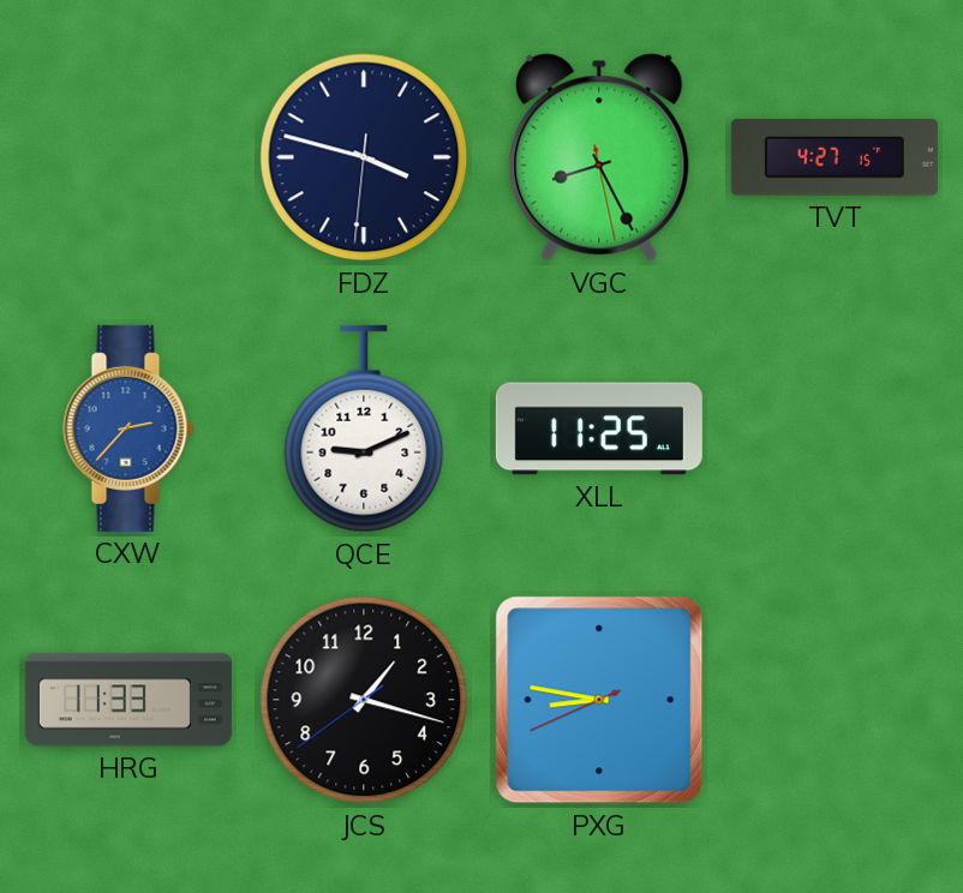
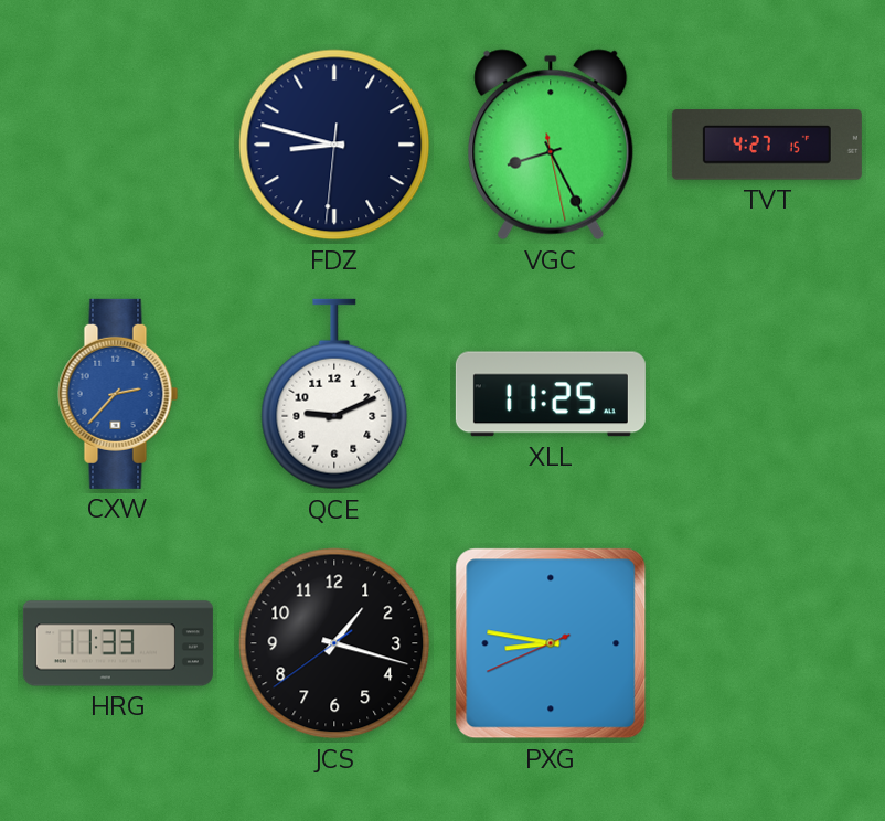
FDZ: 3:47 -> 8:47 (334, 145)
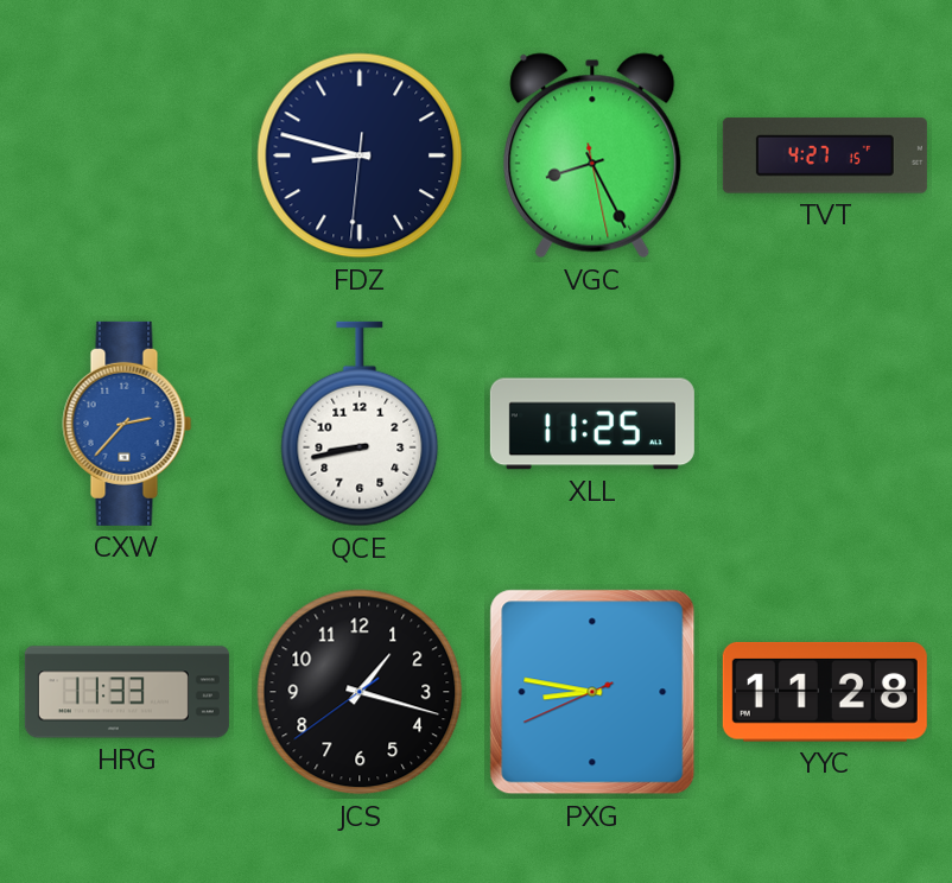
QCE: 9:11 -> 8:43 (360, 424)
YYC: none -> 11:28 (825, 692)
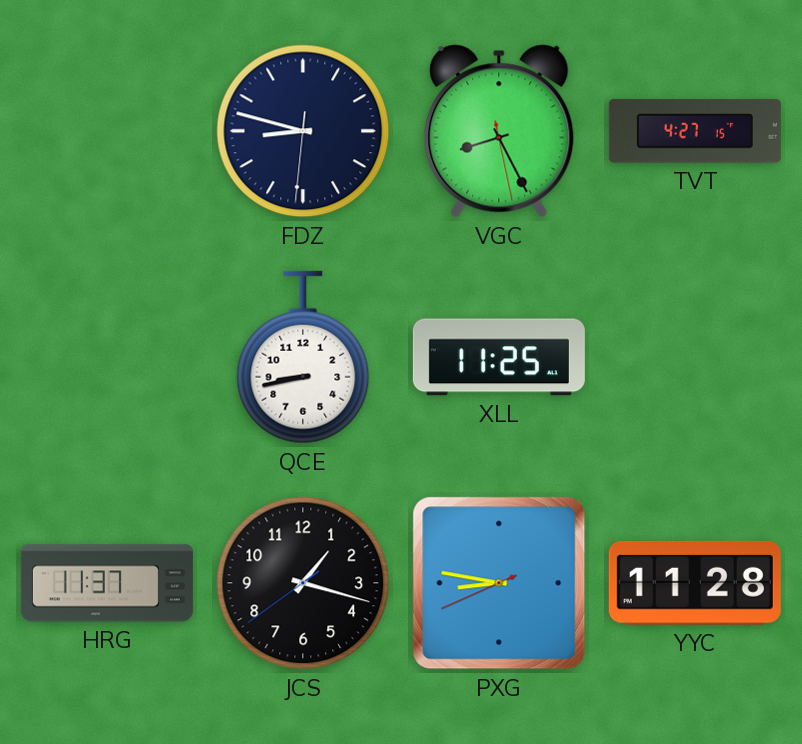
CXW: 2:37 -> none (127, 424)
HRG: 11:33 -> 11:37 (107, 583)
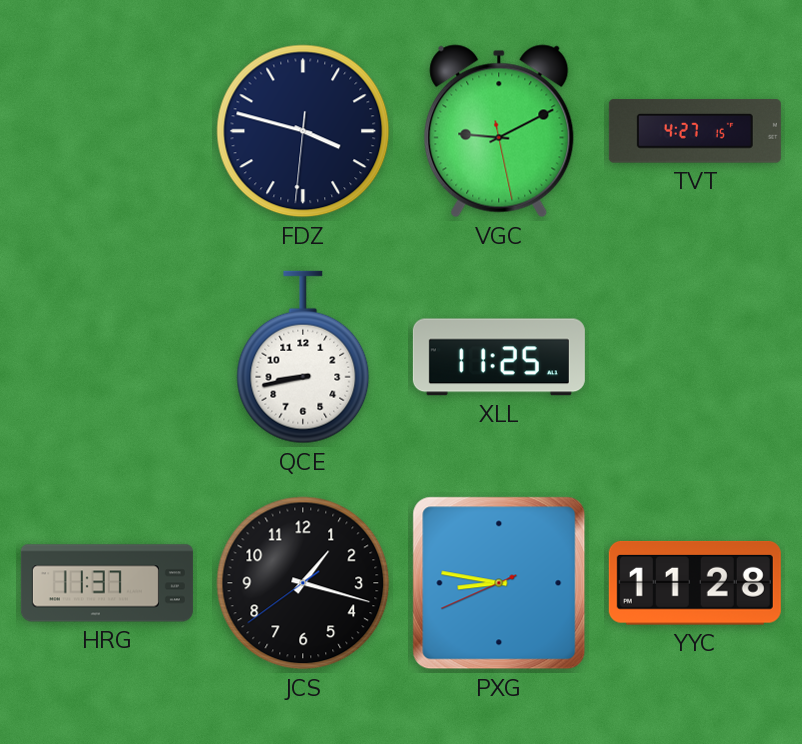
FDZ: 8:47 -> 3:47 (303, 131)
VGC: 8:25 -> 9:10 (499, 131)
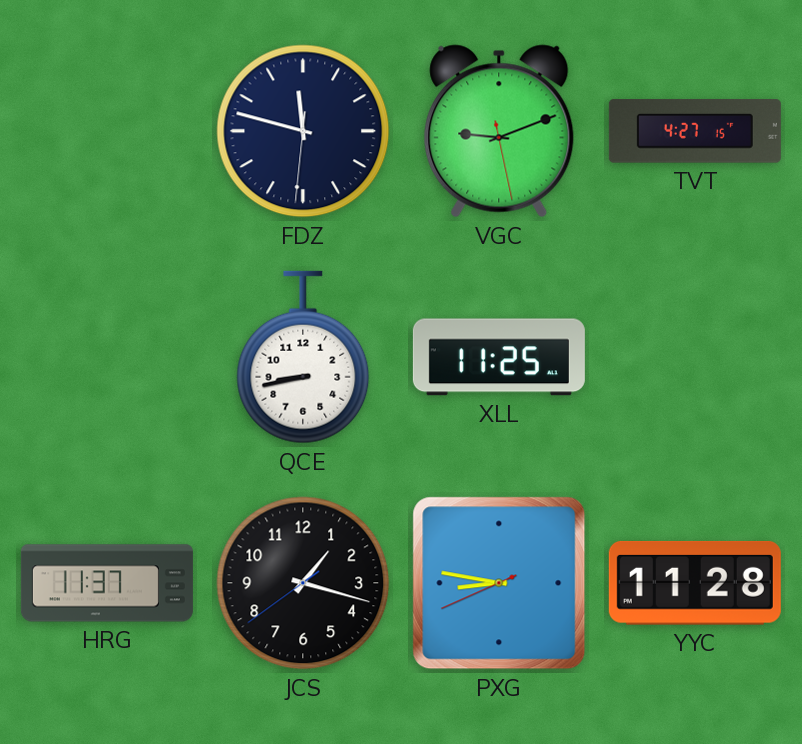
FDZ: 3:47 -> 11:47 (303, 131)
VGC: 9:10 -> 9:11 (499, 131)
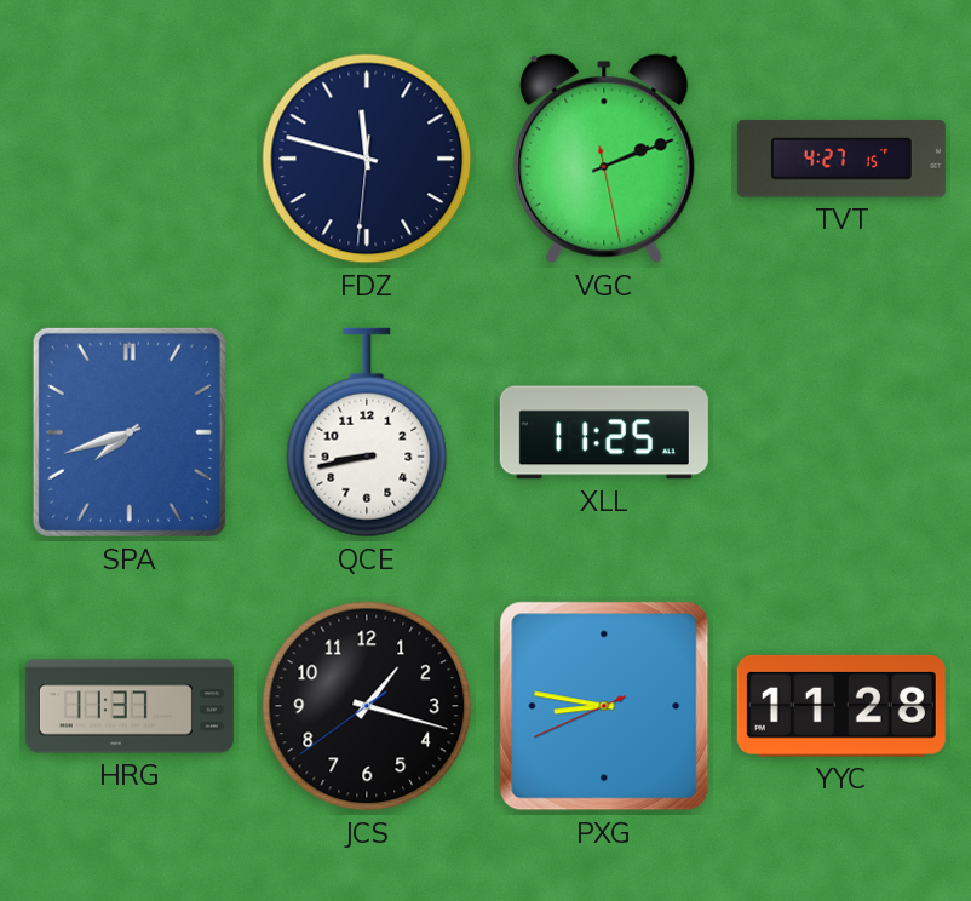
VGC: 9:11 -> 2:11 (604, 159)
SPA: none -> 7:42 (130, 432)
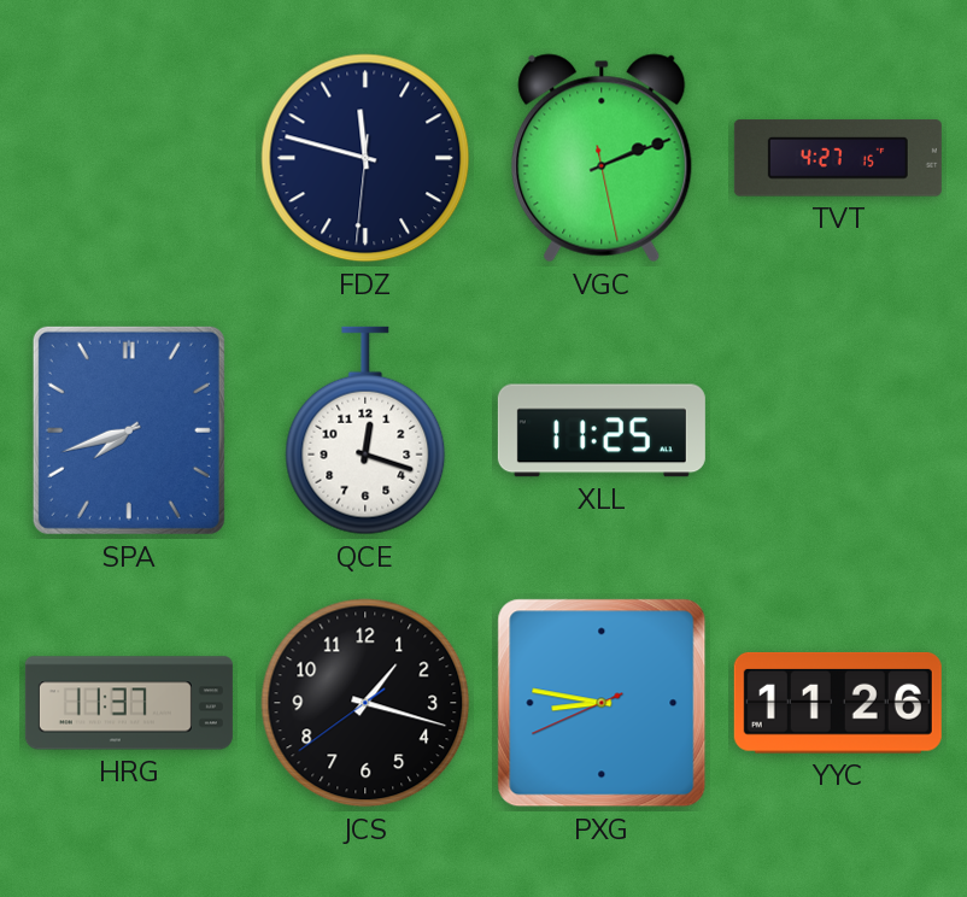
QCE: 8:43 -> 12:18 (365, 430)
YYC: 11:28 -> 11:26 (838, 703)
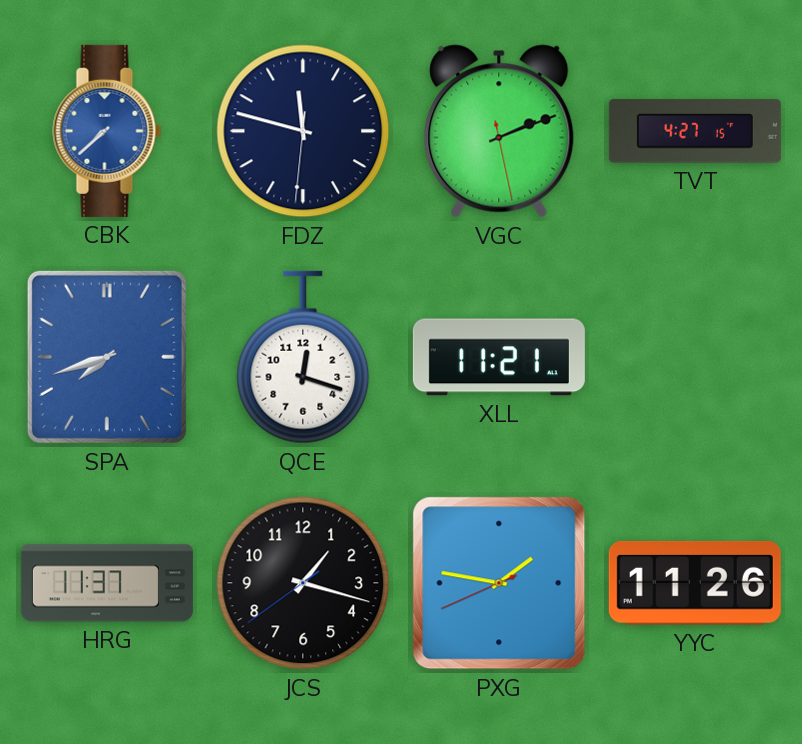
CBK: none -> 7:38 (107, 131)
XLL: 11:25 -> 11:21 (499, 357)
PXG: 8:46 -> 1:46 (499, 583)
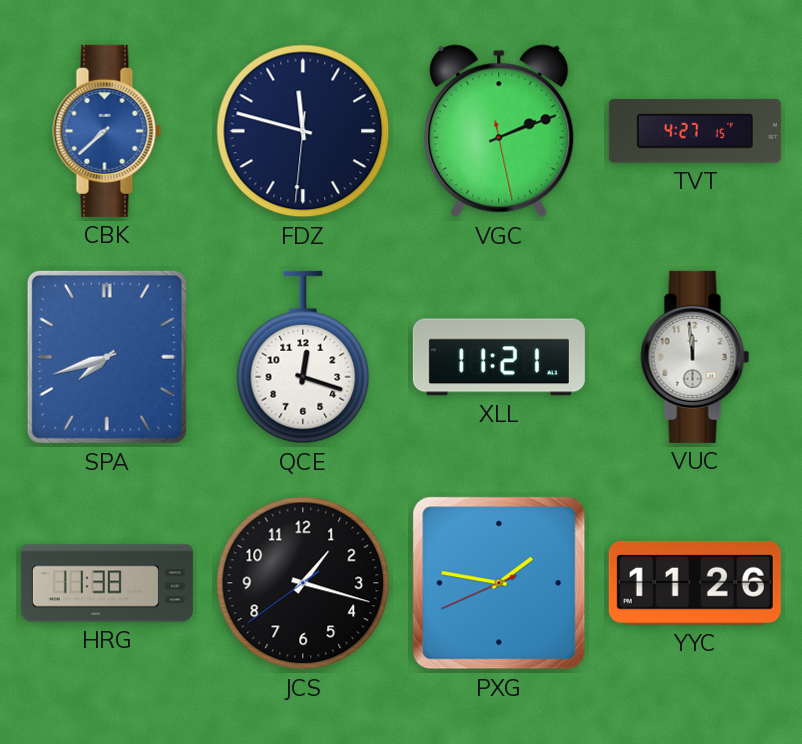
VUC: none -> 11:59 (695, 357)
HRG: 11:37 -> 11:38 (107, 583)
